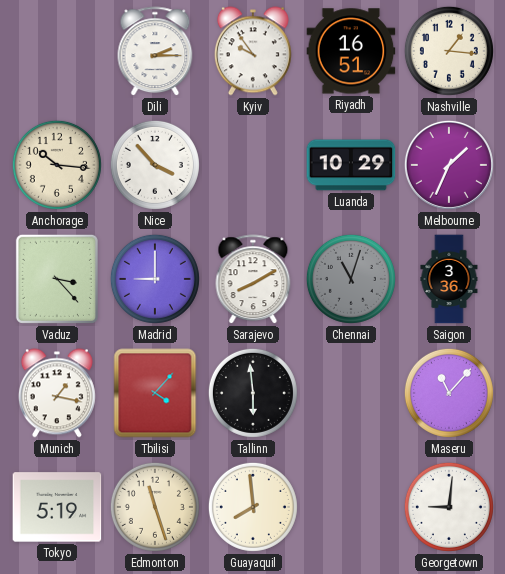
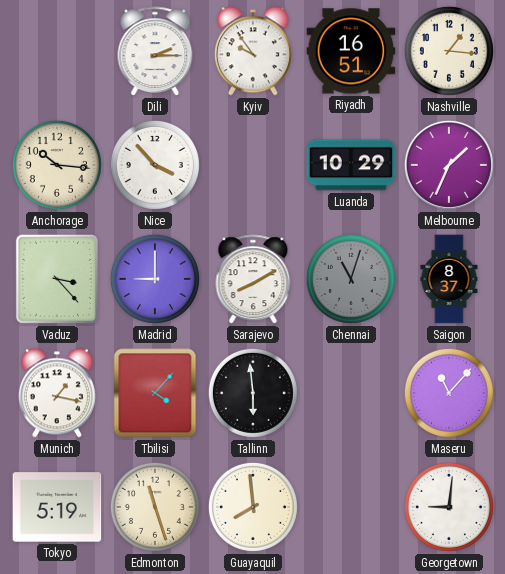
Saigon: 3:36 -> 8:37 (449, 279)
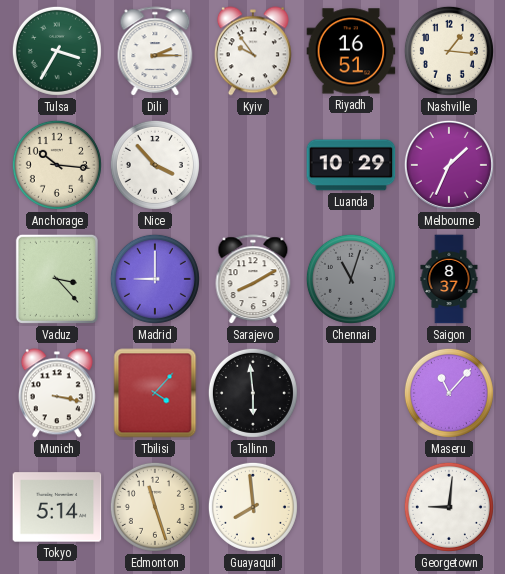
Tulsa: none -> 3:35 (57, 51)
Munich: 1:17 -> 3:17 (57, 393)
Tokyo: 5:19 -> 5:14 (57, 507)
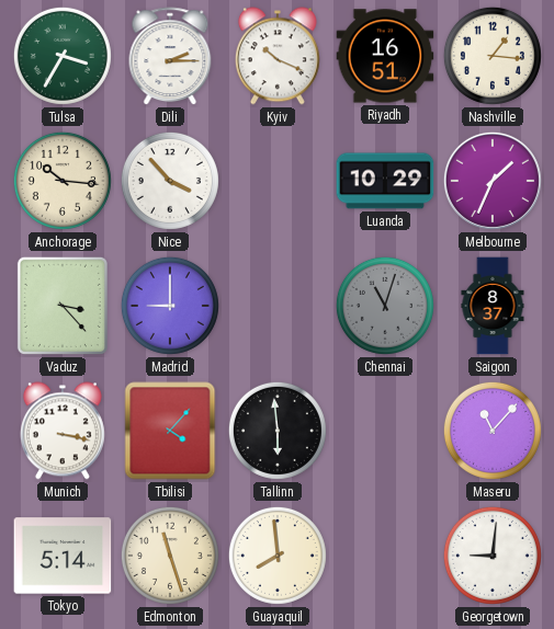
Kyiv: 9:54 -> 10:19 (278, 56)
Sarajevo: 8:10 -> none (253, 280)
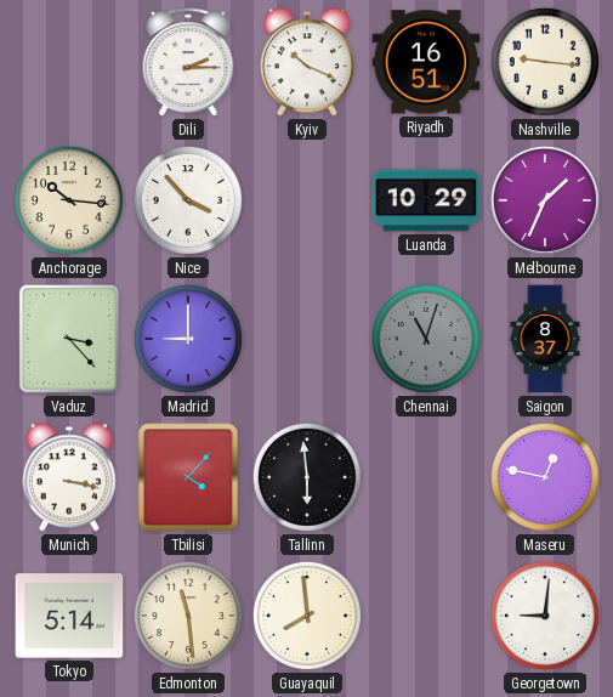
Tulsa: 3:35 -> none (63, 56)
Nashville: 1:16 -> 9:16 (545, 62)
Maseru: 11:07 -> 12:47 (545, 477)
Edmonton: 11:27 -> 11:29 (188, 616)
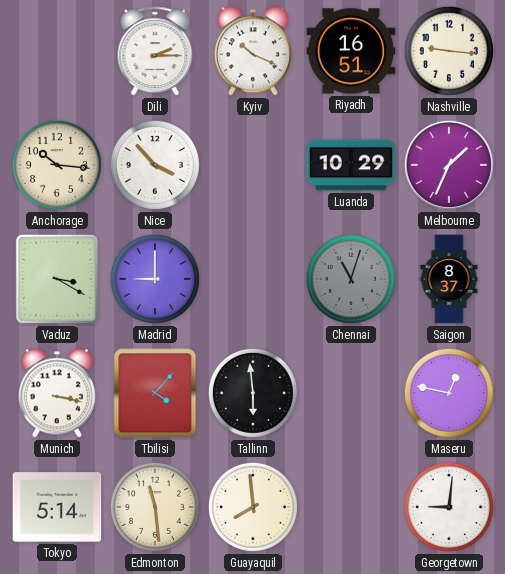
Vaduz: 3:23 -> 3:20 (57, 279)
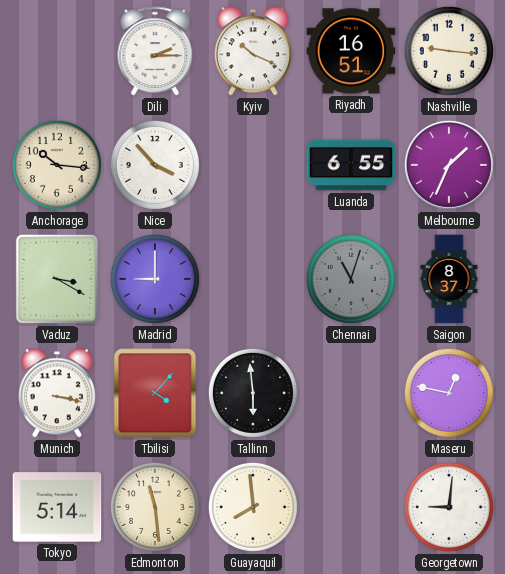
Luanda: 10:29 -> 6:55 (351, 165)
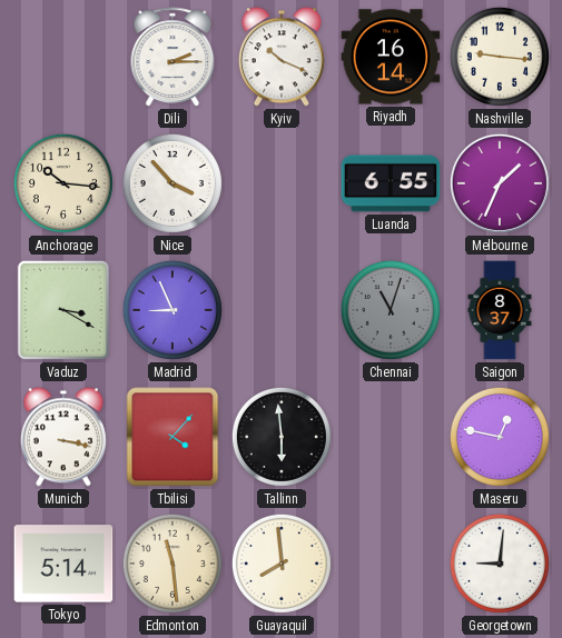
Riyadh: 16:51 -> 16:14 (391, 57)
Madrid: 9:00 -> 8:56 (172, 310)
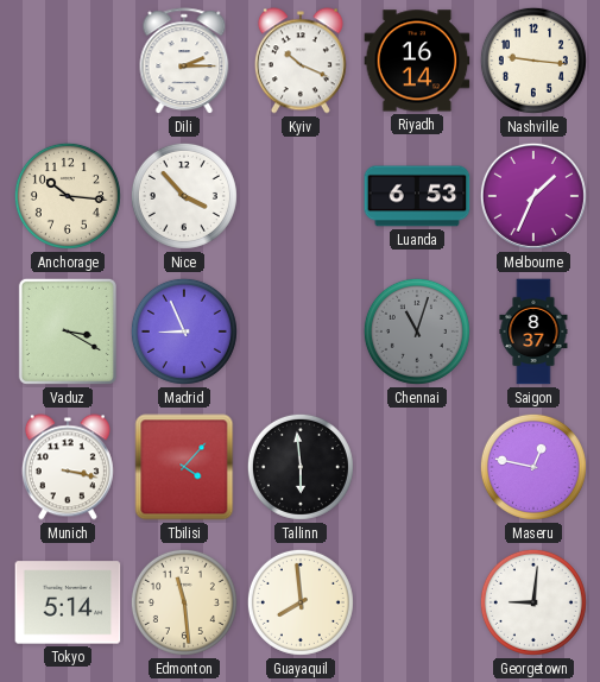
Luanda: 6:55 -> 6:53 (417, 196)
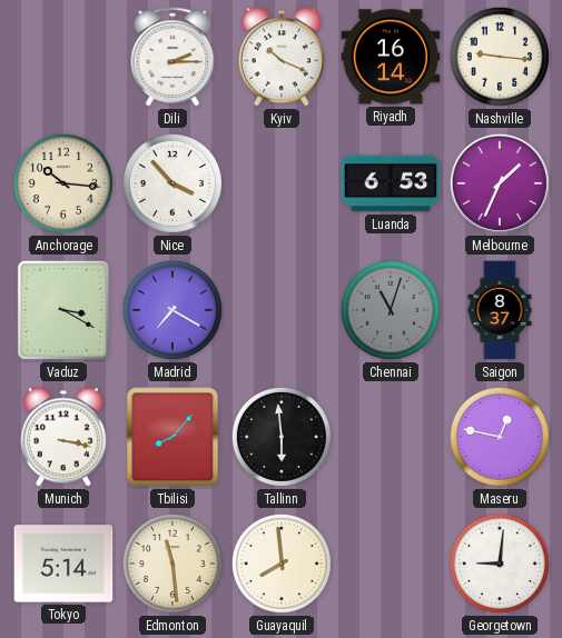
Madrid: 8:56 -> 7:20 (172, 310)
Tbilisi: 4:07 -> 8:07 (172, 437)
